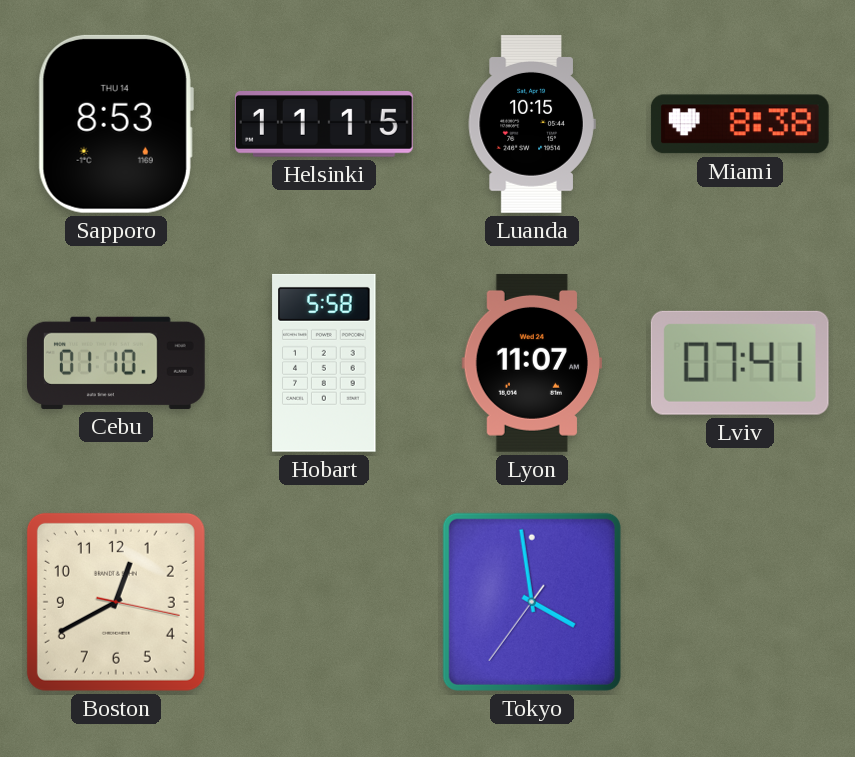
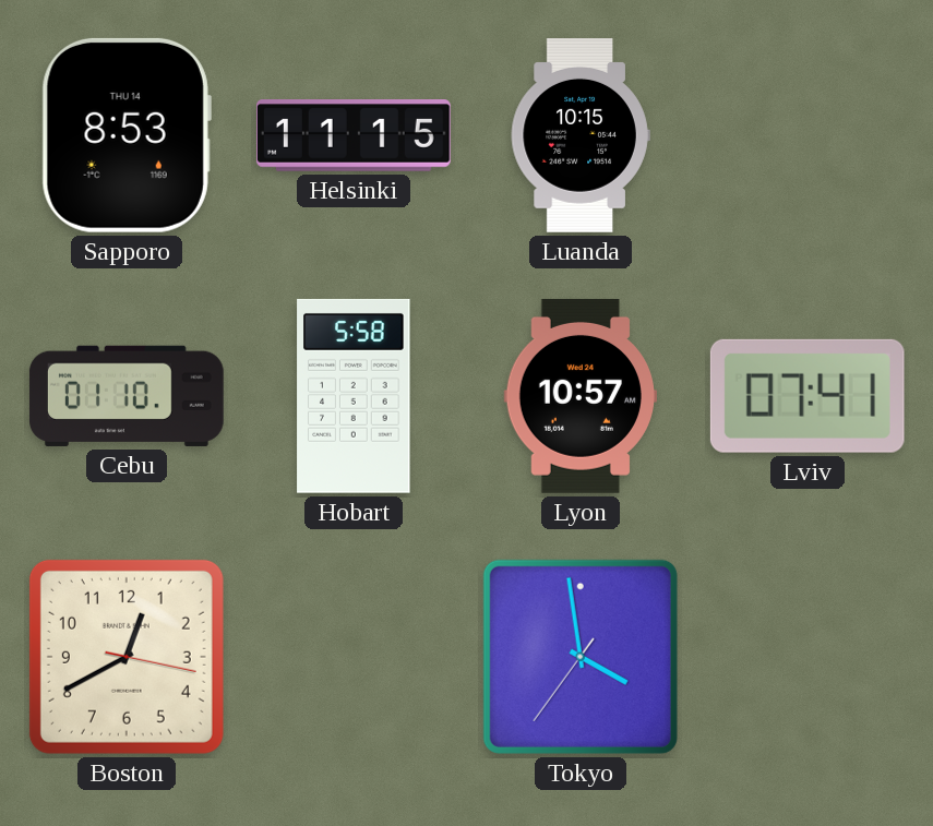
Miami: 8:38 -> none (740, 124)
Lyon: 11:07 -> 10:57 (579, 396)
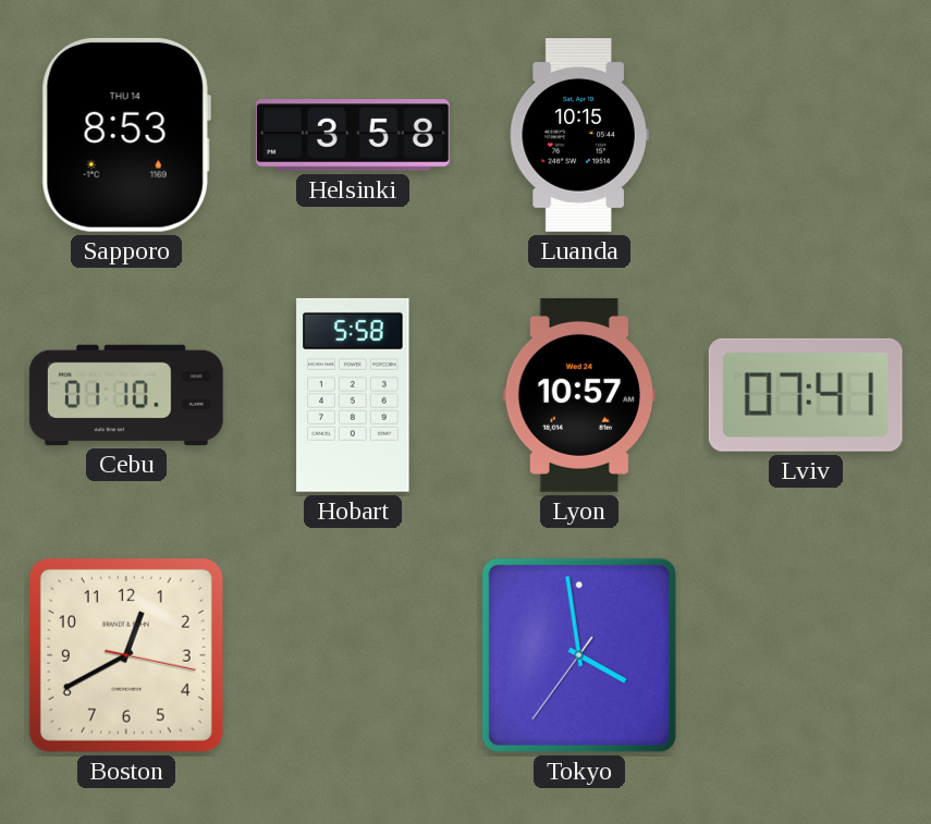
Helsinki: 11:15 -> 3:58 (354, 136)
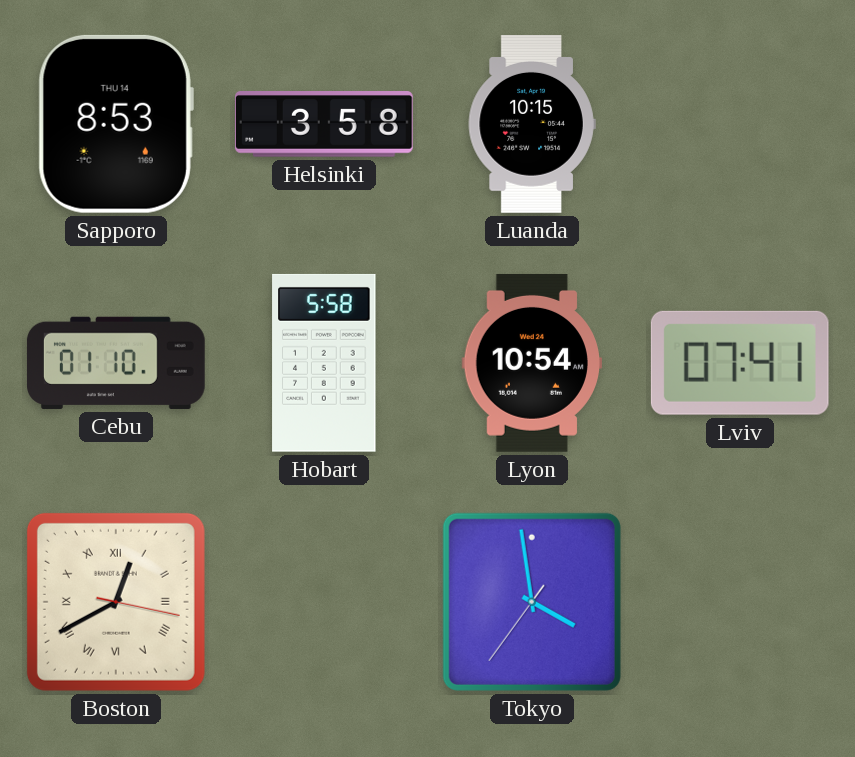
Lyon: 10:57 -> 10:54 (531, 363)
Boston numerals: Arabic -> Roman (116, 602)
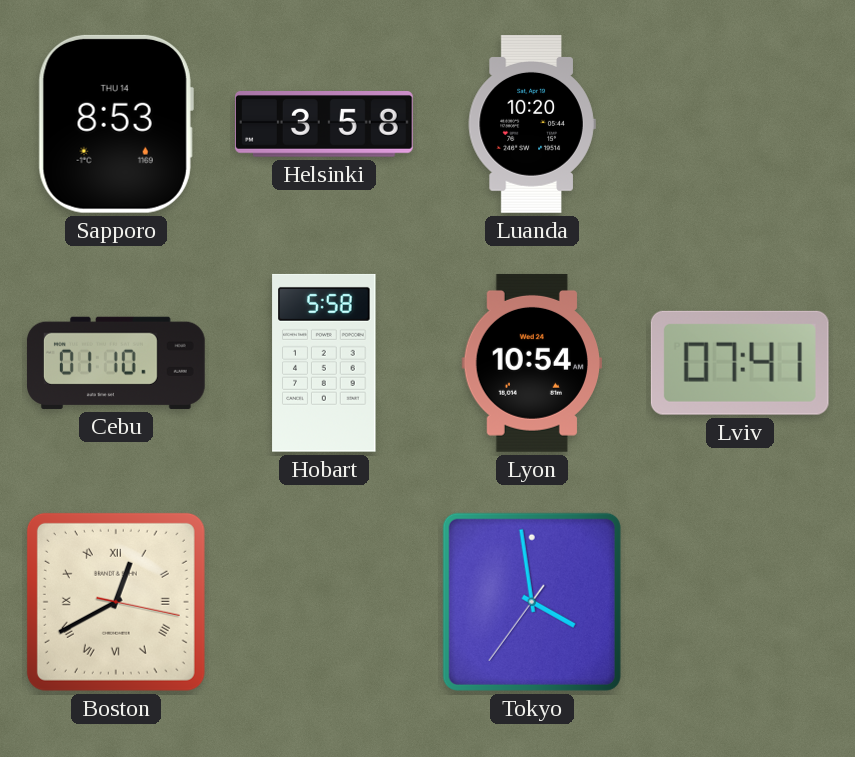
Luanda: 10:15 -> 10:20 (532, 125)
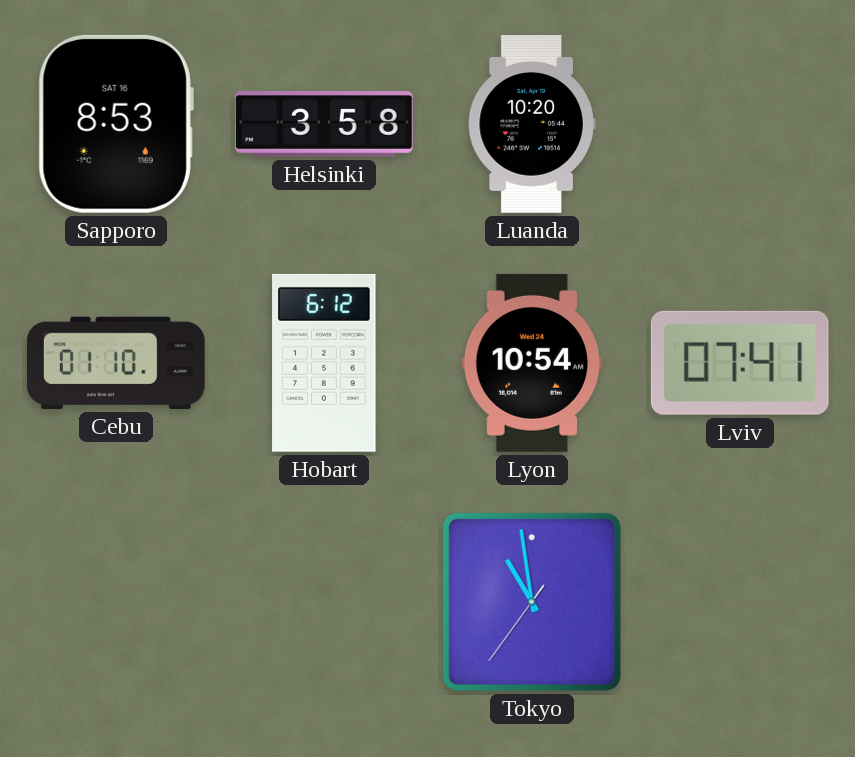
Sapporo date: THU 14 -> SAT 16 (116, 124)
Hobart: 5:58 -> 6:12 (324, 363)
Boston: 12:40 -> none (116, 602)
Tokyo: 3:58 -> 10:58 (532, 602)
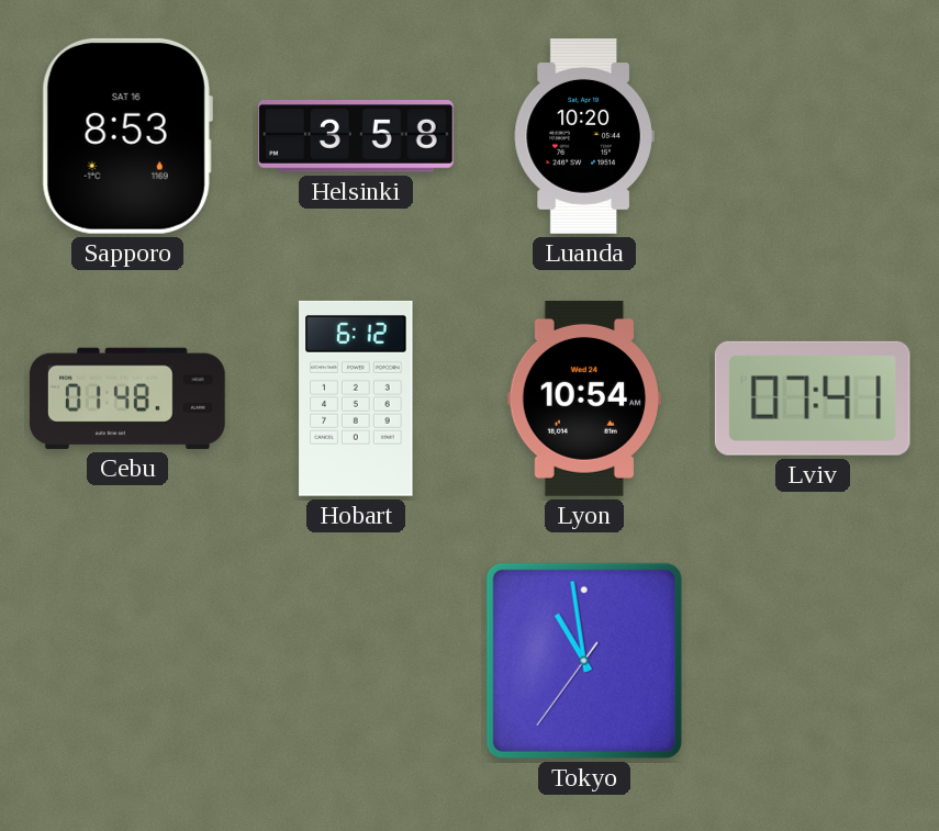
Cebu: 01:10 -> 01:48 (127, 398)
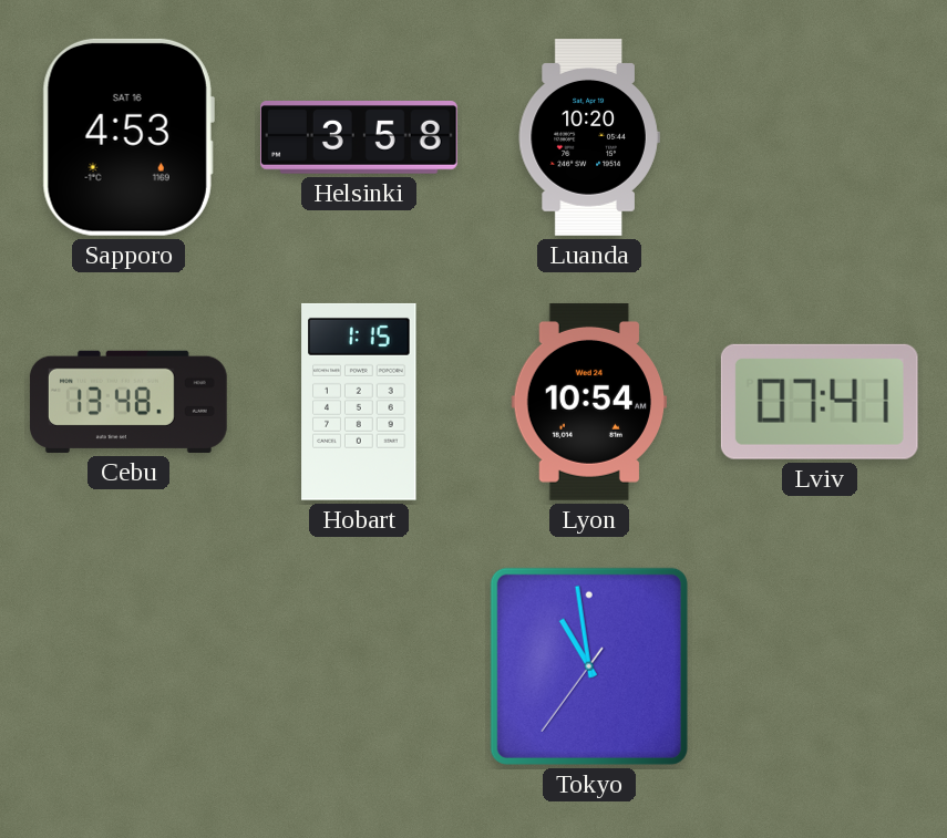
Sapporo: 8:53 -> 4:53 (128, 137)
Cebu: 01:48 -> 13:48 (128, 402)
Hobart: 6:12 -> 1:15 (359, 402)
